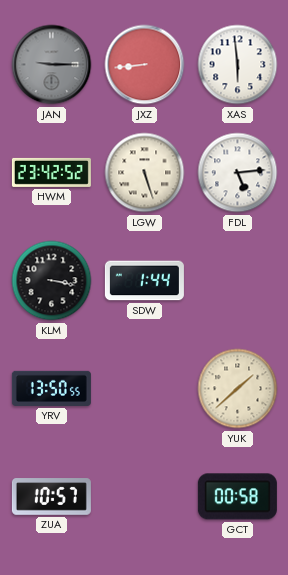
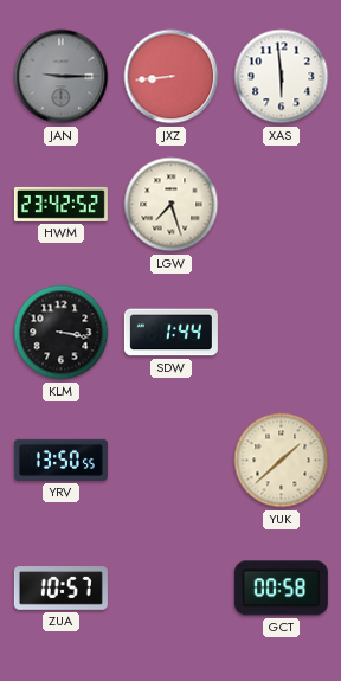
LGW: 5:27 -> 7:27 (172, 205)
FDL: 5:14 -> none (238, 173)
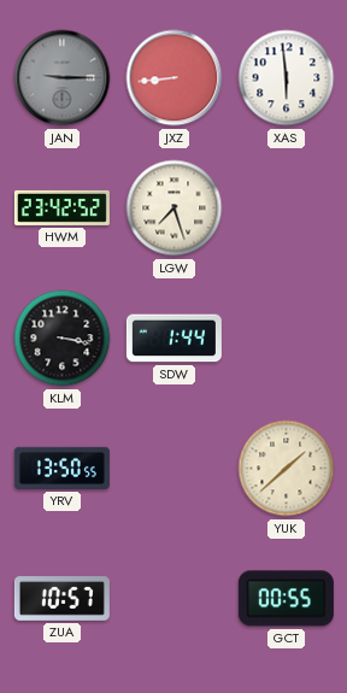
GCT: 00:58 -> 00:55 (286, 599)
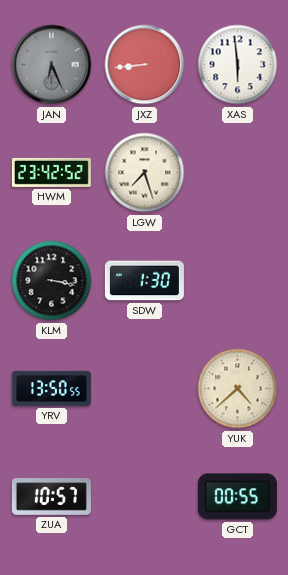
JAN: 9:15 -> 6:26 (52, 65)
SDW: 1:44 -> 1:30 (144, 281)
YUK: 1:38 -> 4:38 (238, 389)
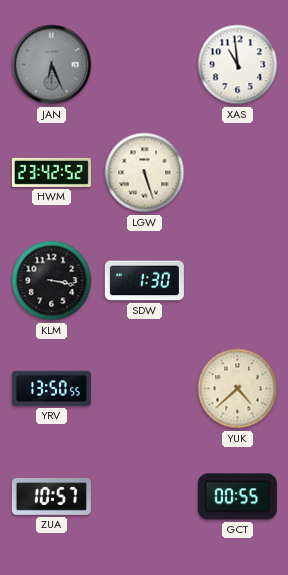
JXZ: 8:44 -> none (145, 65)
XAS: 5:59 -> 10:59 (238, 65)
LGW: 7:27 -> 5:27 (145, 173)
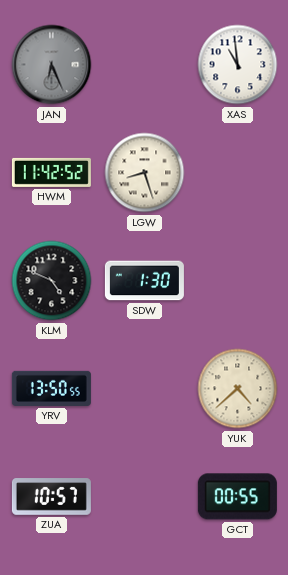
HWM: 23:42 -> 11:42 (51, 172)
LGW: 5:27 -> 8:27 (145, 173)
KLM: 3:17 -> 4:49 (52, 281)
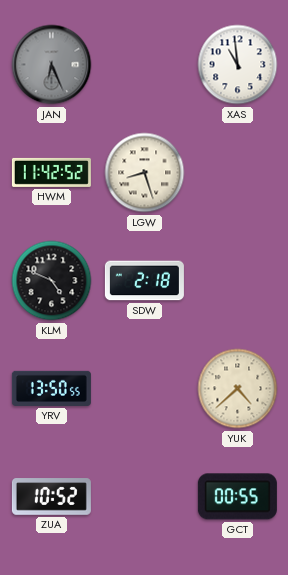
SDW: 1:30 -> 2:18 (144, 281)
ZUA: 10:57 -> 10:52 (51, 497)
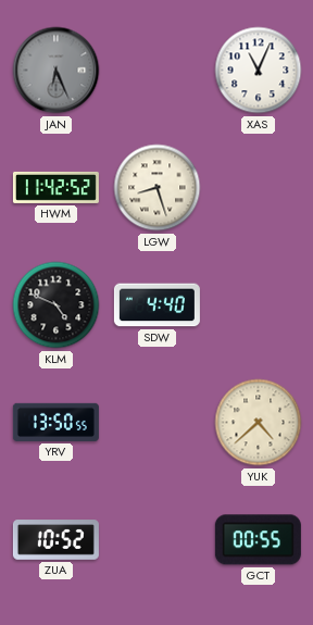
XAS: 10:59 -> 11:04 (259, 71)
SDW: 2:18 -> 4:40 (156, 305)
